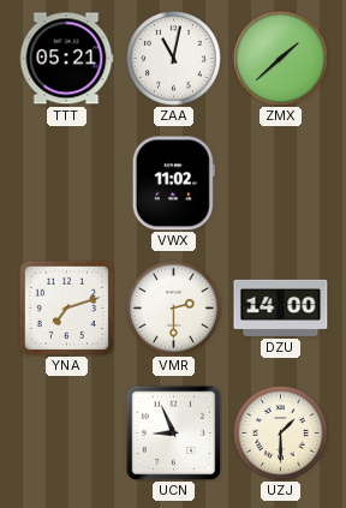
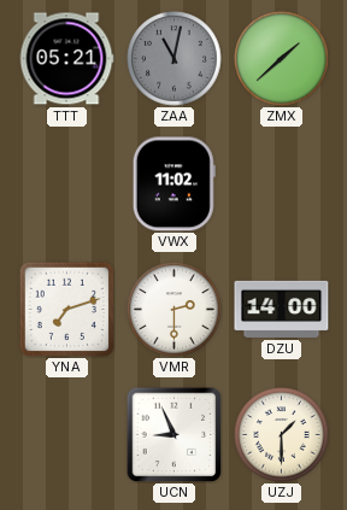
ZAA dial: white -> grey (175, 59)
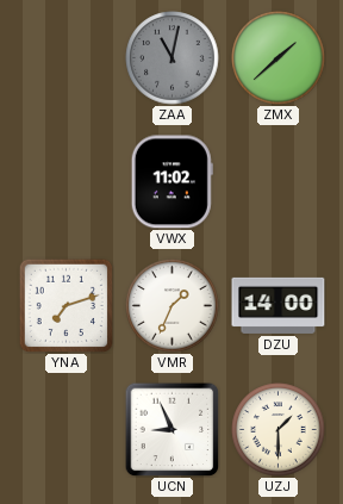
TTT: 05:21 -> none (66, 59)
VMR: 2:30 -> 1:34 (173, 306)
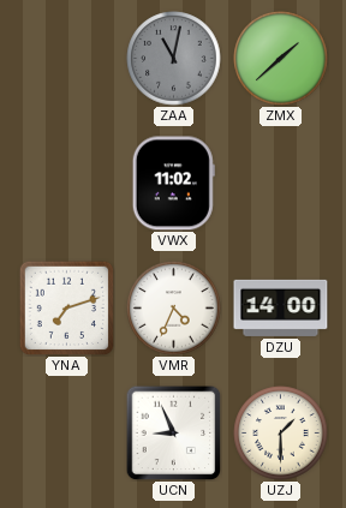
VMR: 1:34 -> 4:34 (174, 309)
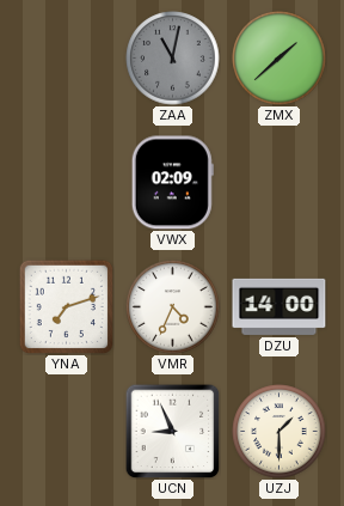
VWX: 11:02 -> 02:09 (172, 183)
